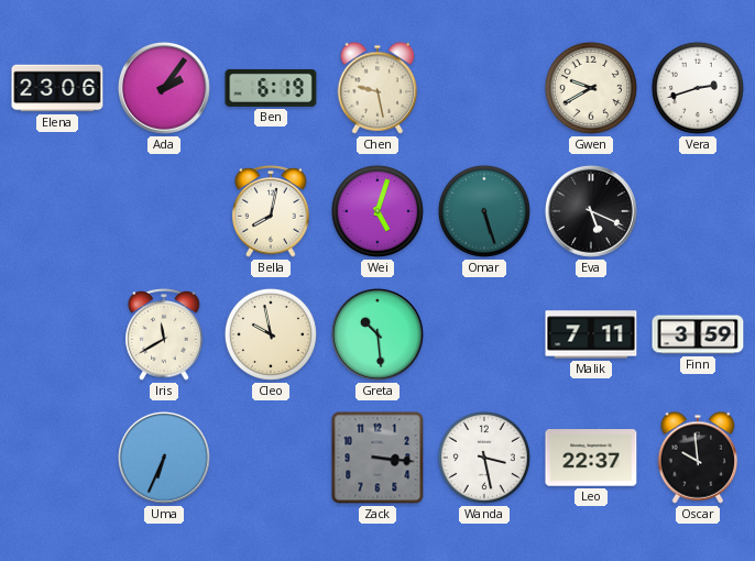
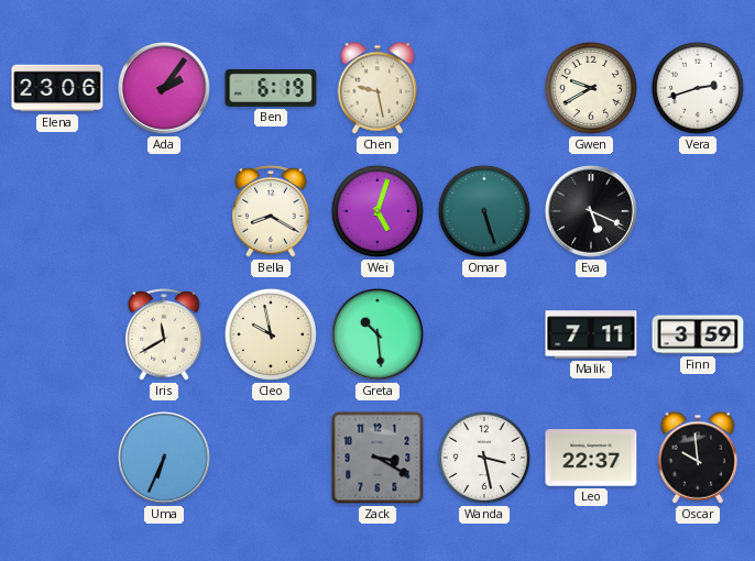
Bella: 8:02 -> 8:20 (271, 211)
Zack: 3:16 -> 3:20 (377, 458)
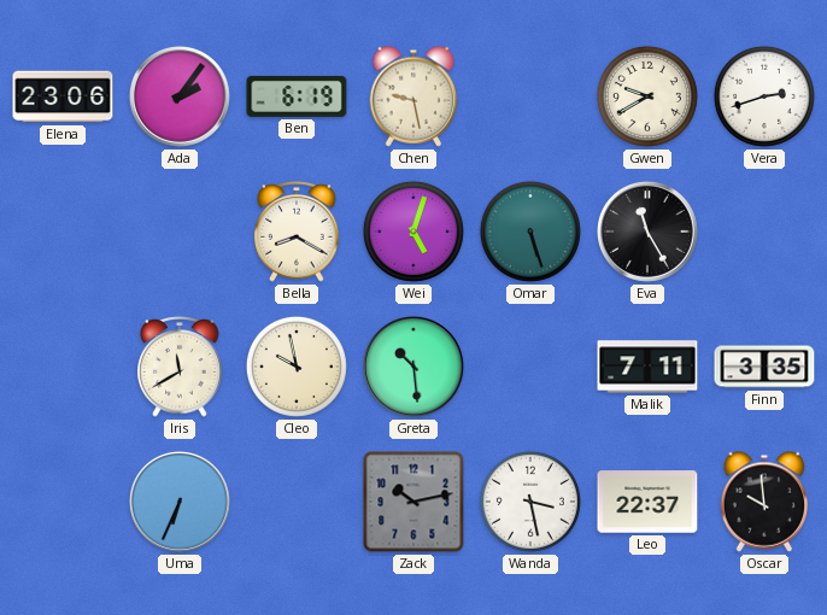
Eva: 5:19 -> 11:25 (647, 232)
Finn: 3:59 -> 3:35 (764, 367)
Zack: 3:20 -> 10:13 (413, 502)
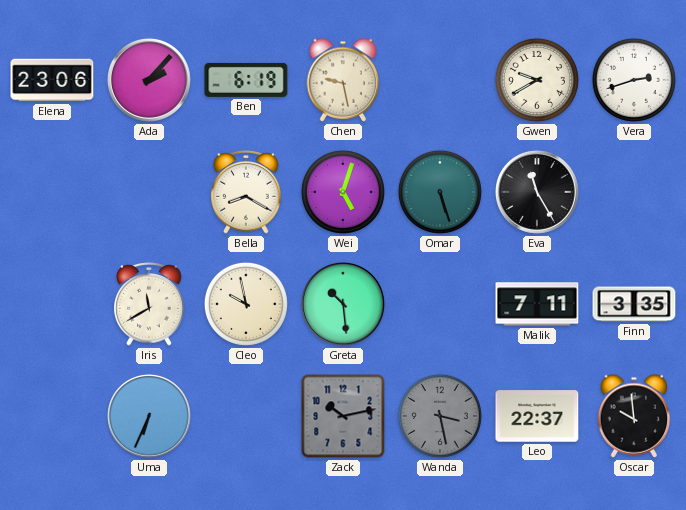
Ada: 2:06 -> 2:07 (149, 80)
Wanda dial: white -> grey (440, 416)
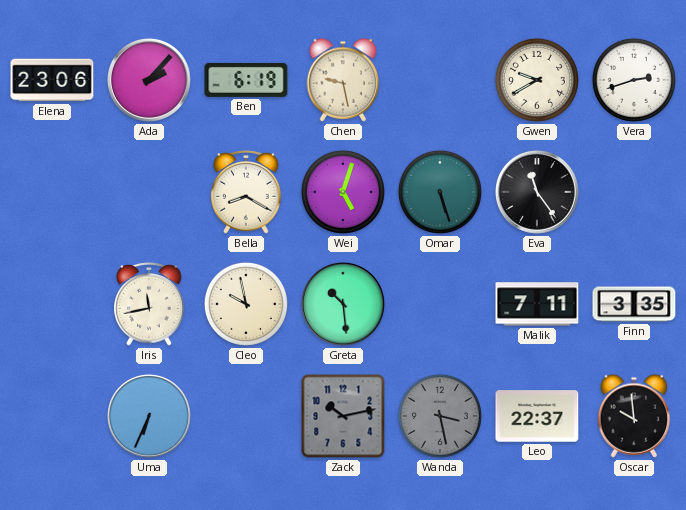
Eva: 11:25 -> 11:24 (537, 192)
Iris: 11:40 -> 11:43 (149, 304)
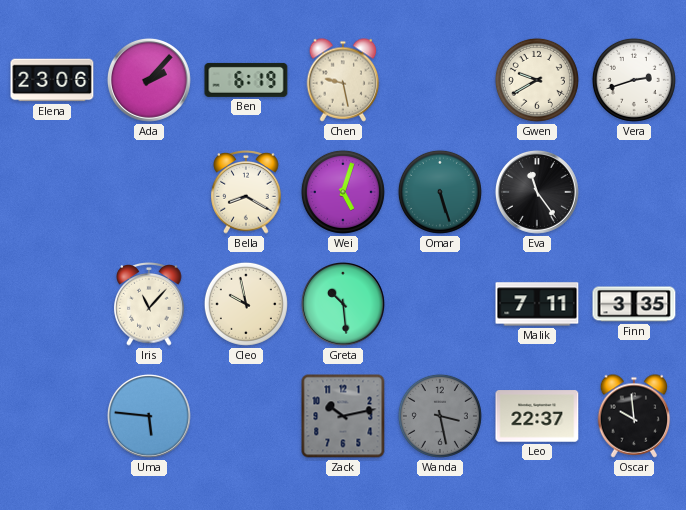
Iris: 11:43 -> 11:07 (149, 304)
Uma: 6:34 -> 5:46 (149, 416)
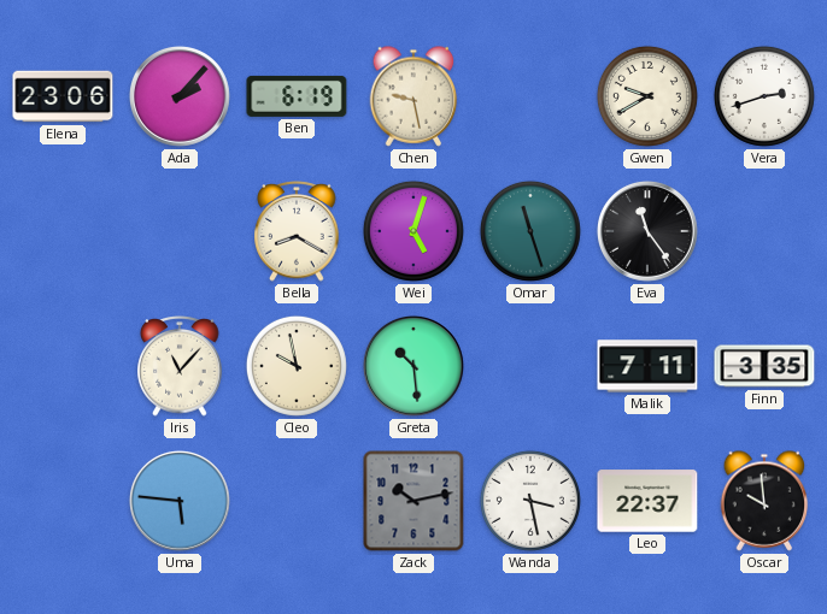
Omar: 5:27 -> 11:27 (530, 231)
Wanda dial: grey -> white (530, 501)
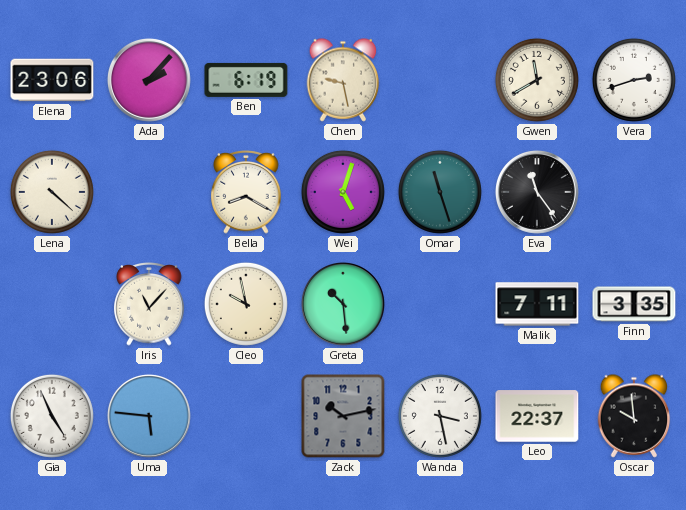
Gwen: 9:40 -> 11:40 (537, 80)
Lena: none -> 4:22 (52, 192)
Gia: none -> 4:56 (52, 416)
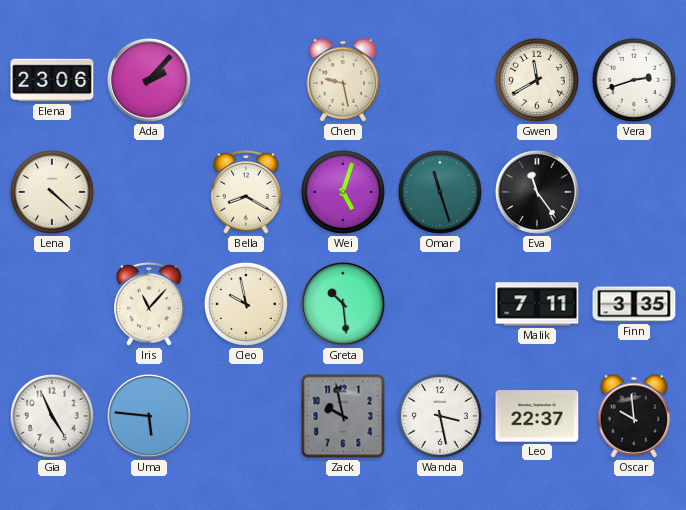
Ben: 6:19 -> none (246, 80)
Zack: 10:13 -> 9:58 (343, 416)
